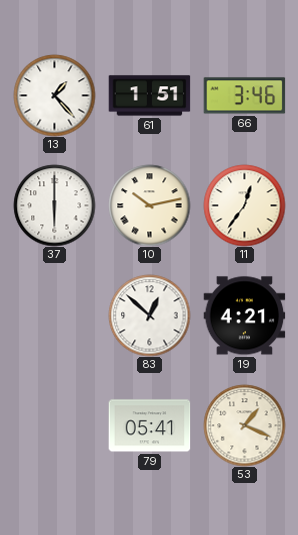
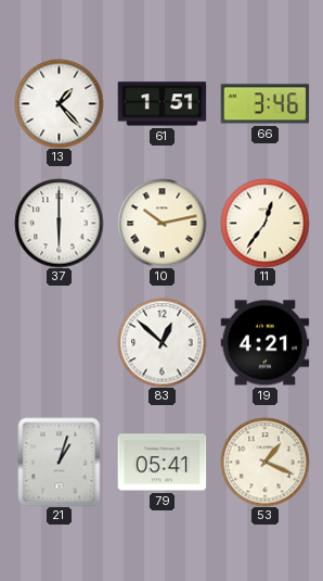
21: none -> 1:03 (60, 462)
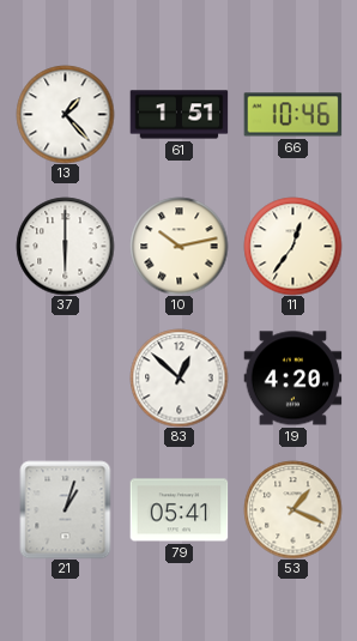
66: 3:46 -> 10:46 (292, 115)
19: 4:21 -> 4:20 (292, 379)
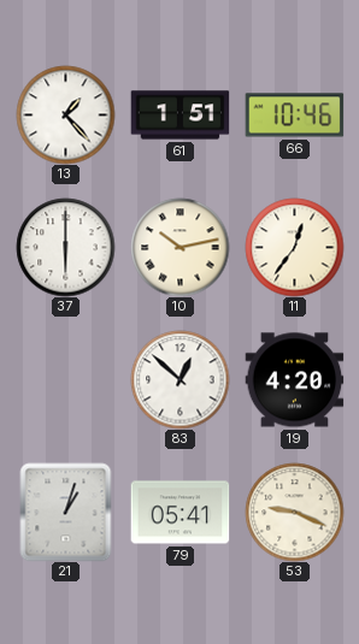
53: 1:19 -> 9:19 (294, 512)
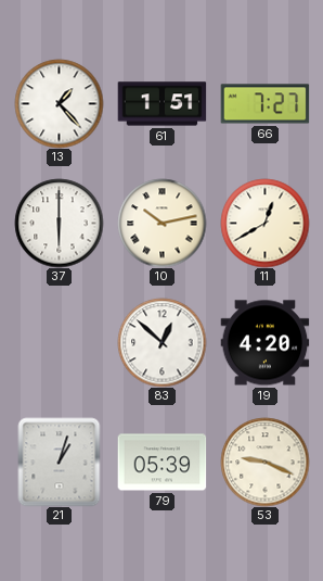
66: 10:46 -> 7:27 (264, 104)
11: 12:36 -> 12:40 (264, 223)
79: 05:41 -> 05:39 (161, 463)
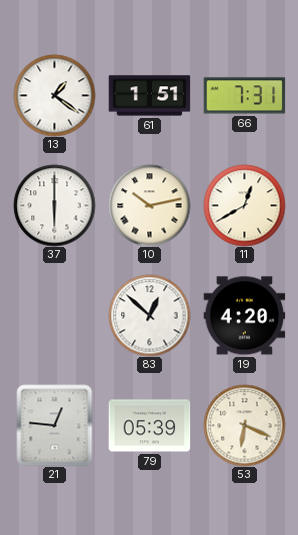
13: 1:23 -> 1:21 (54, 95)
66: 7:27 -> 7:31 (244, 96)
21: 1:03 -> 12:46 (55, 425)
53: 9:19 -> 6:19 (244, 425)
